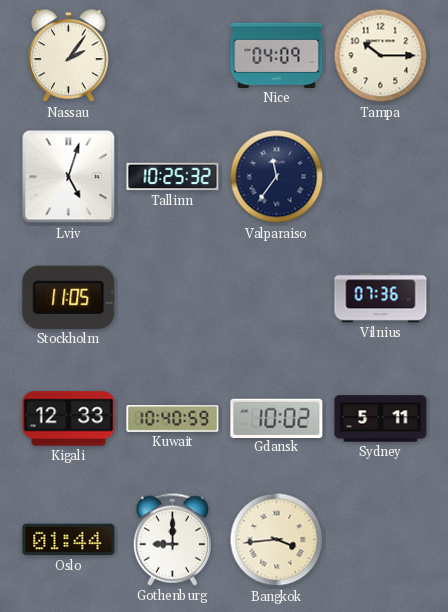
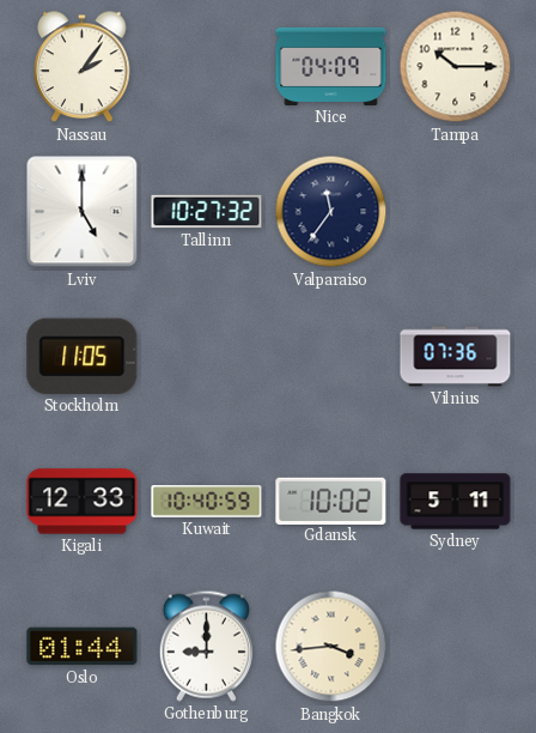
Lviv: 5:03 -> 5:00 (83, 212)
Tallinn: 10:25 -> 10:27 (207, 212)
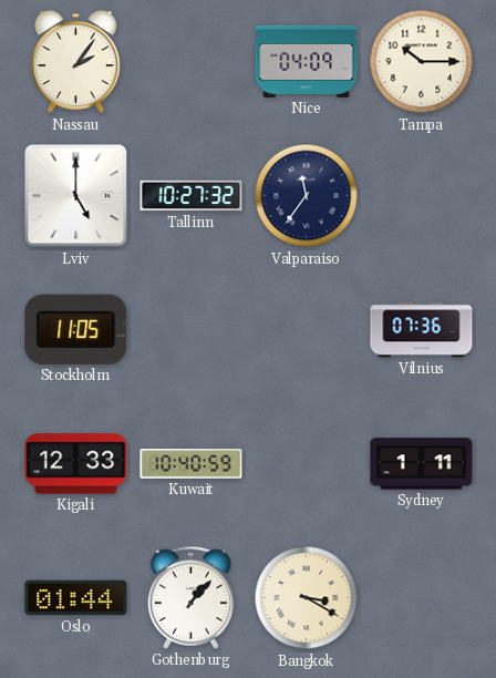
Gdansk: 10:02 -> none (331, 501)
Sydney: 5:11 -> 1:11 (422, 464)
Gothenburg: 9:00 -> 1:07 (190, 597)
Bangkok: 3:44 -> 3:20 (307, 598)
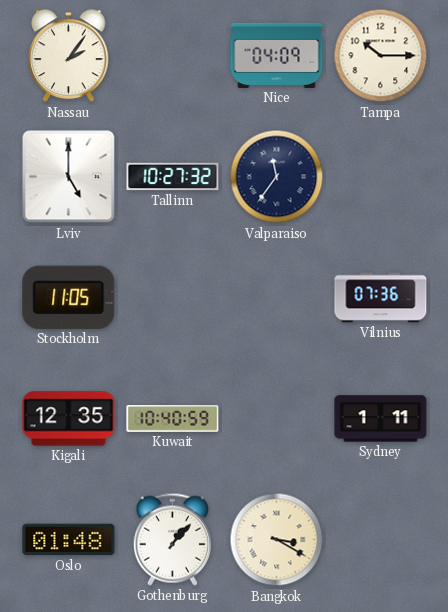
Kigali: 12:33 -> 12:35 (69, 419)
Oslo: 01:44 -> 01:48 (69, 540)
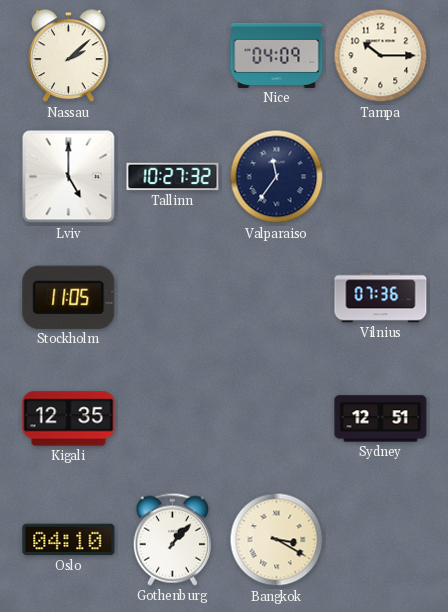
Nassau: 2:06 -> 2:08 (69, 56)
Kuwait: 10:40 -> none (173, 419)
Sydney: 1:11 -> 12:51 (381, 419)
Oslo: 01:48 -> 04:10 (69, 540)
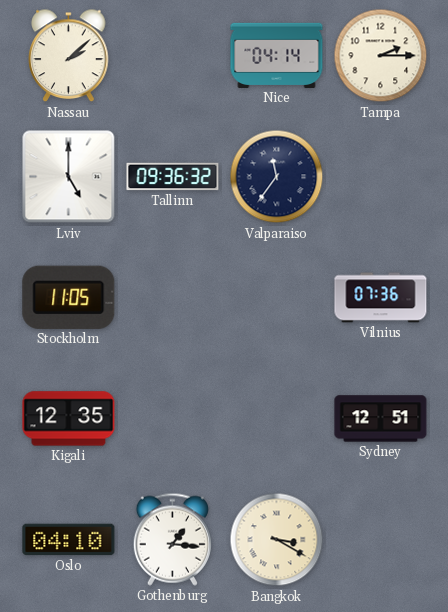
Nice: 04:09 -> 04:14 (277, 55)
Tampa: 10:15 -> 2:15 (381, 56)
Tallinn: 10:27 -> 09:36 (173, 177)
Gothenburg: 1:07 -> 1:16 (172, 539)
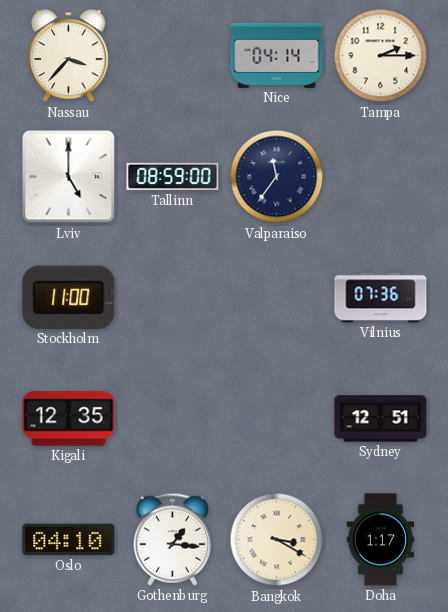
Nassau: 2:08 -> 3:37 (69, 56)
Tallinn: 09:36 -> 08:59 (173, 177)
Stockholm: 11:05 -> 11:00 (69, 297)
Doha: none -> 1:17 (381, 540)
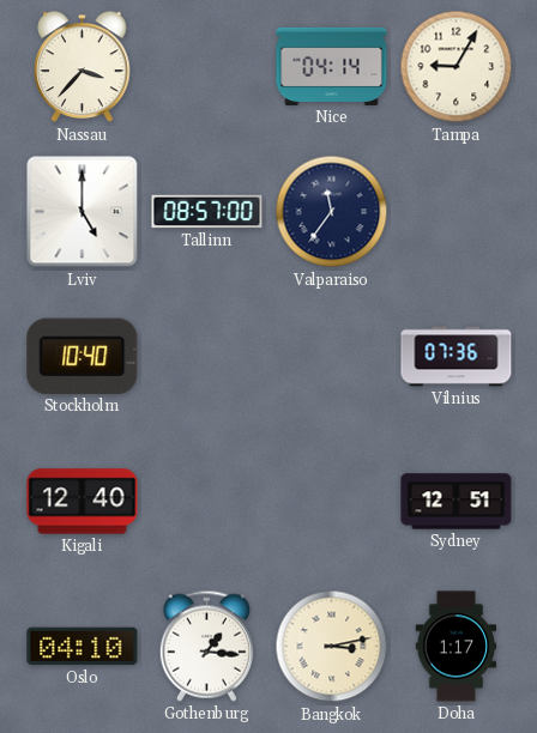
Tampa: 2:15 -> 9:05 (457, 67)
Tallinn: 08:59 -> 08:57 (207, 212)
Stockholm: 11:00 -> 10:40 (83, 356)
Kigali: 12:35 -> 12:40 (83, 502)
Bangkok: 3:20 -> 3:13 (332, 647)
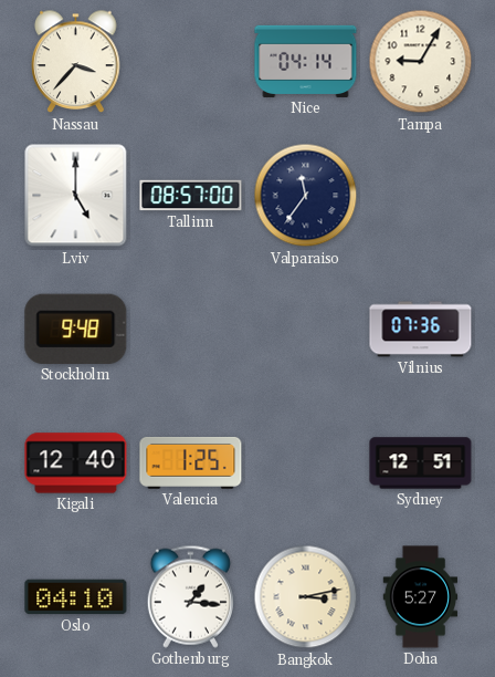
Stockholm: 10:40 -> 9:48 (76, 329)
Valencia: none -> 1:25 (191, 462)
Doha: 1:17 -> 5:27 (421, 597)
